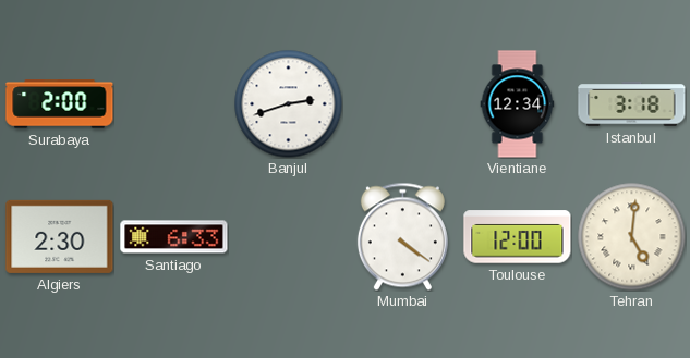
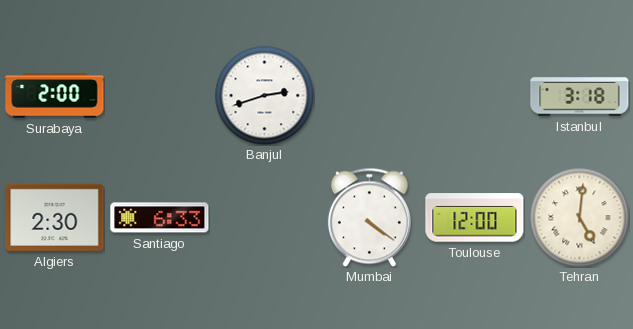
Vientiane: 12:34 -> none (518, 104)
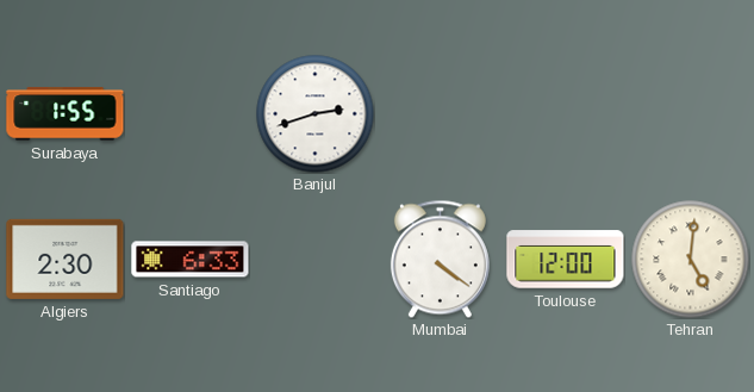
Surabaya: 2:00 -> 1:55 (66, 114)
Istanbul: 3:18 -> none (580, 96)
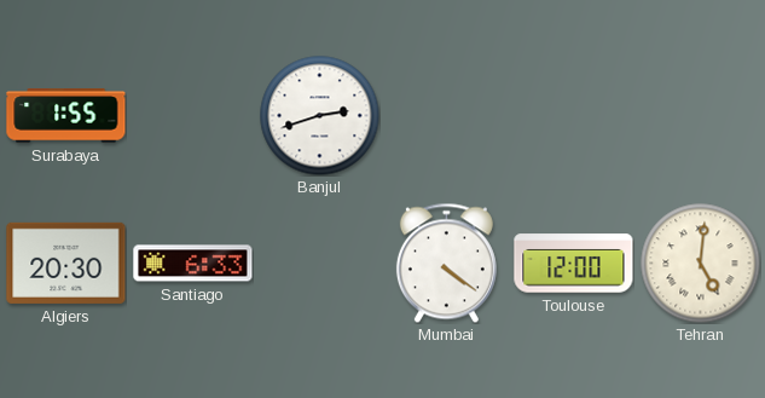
Algiers: 2:30 -> 20:30 (66, 263)
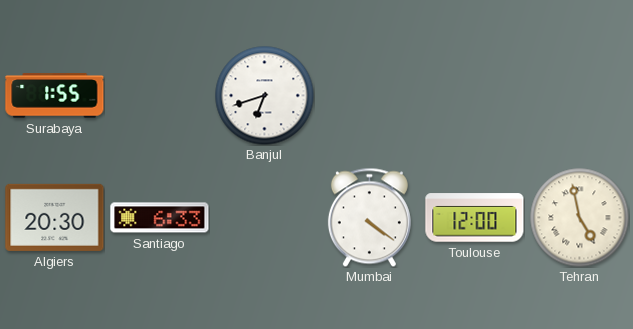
Banjul: 2:42 -> 6:42 (265, 96)
Tehran: 5:01 -> 4:58 (580, 218)
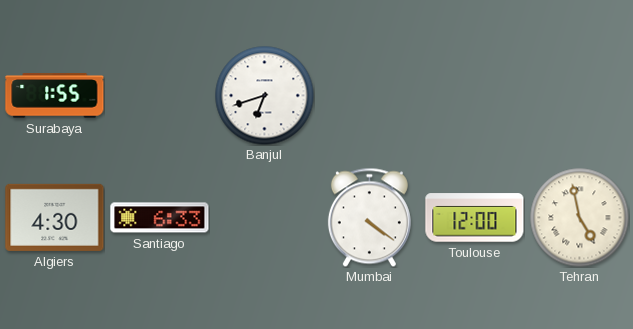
Algiers: 20:30 -> 4:30 (55, 217)
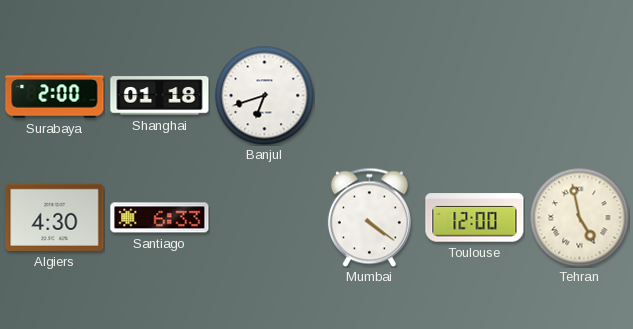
Surabaya: 1:55 -> 2:00 (55, 96)
Shanghai: none -> 01:18 (160, 96)
